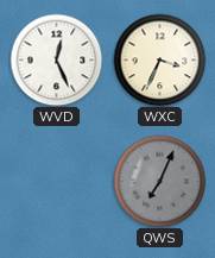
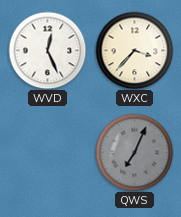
WXC: 3:34 -> 3:37 (134, 50)
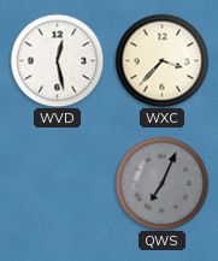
WVD: 12:26 -> 12:28 (57, 60)
